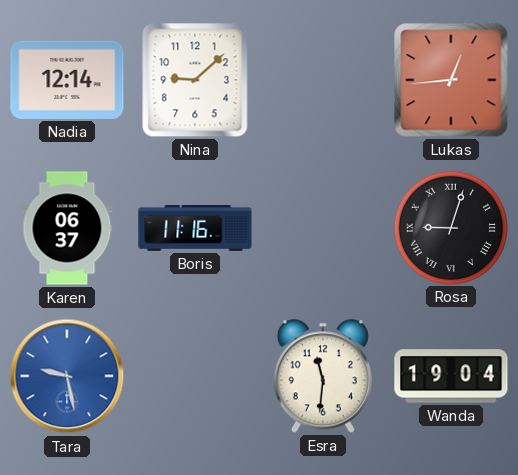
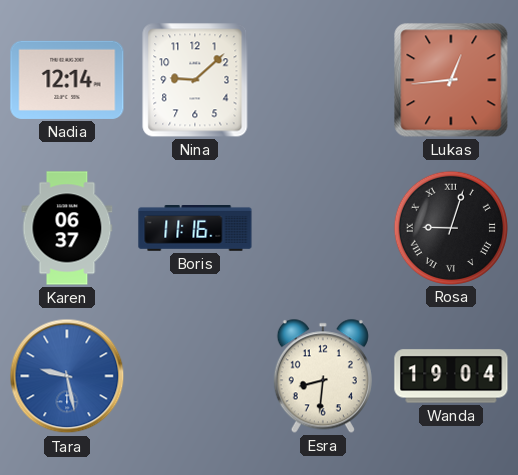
Esra: 11:31 -> 8:31 (323, 376)
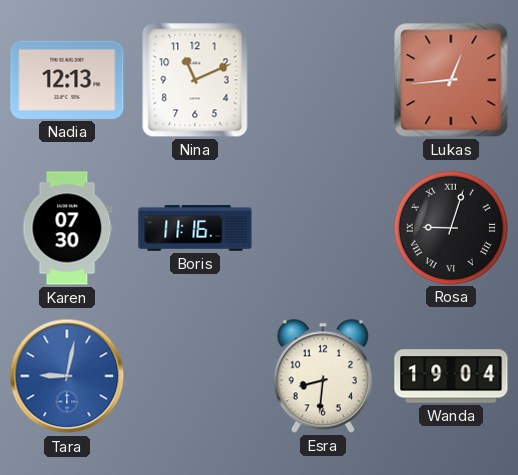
Nadia: 12:14 -> 12:13 (67, 80)
Nina: 9:08 -> 11:11 (195, 80)
Karen: 06:37 -> 07:30 (67, 228)
Tara: 9:28 -> 9:02 (67, 376)
